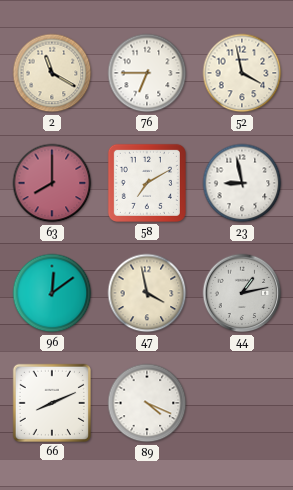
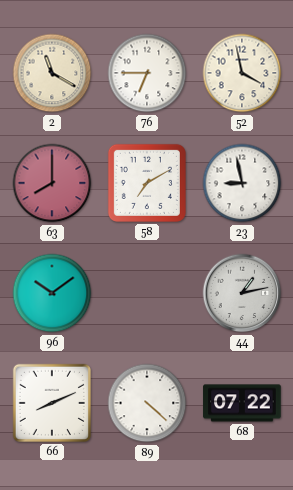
96: 12:09 -> 10:09 (52, 293)
47: 3:58 -> none (147, 293)
89: 4:19 -> 4:22 (147, 403)
68: none -> 07:22 (242, 403)
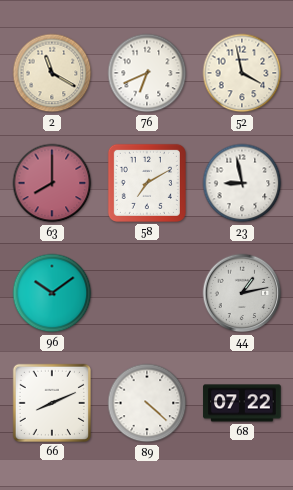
76: 6:45 -> 6:41 (147, 73)
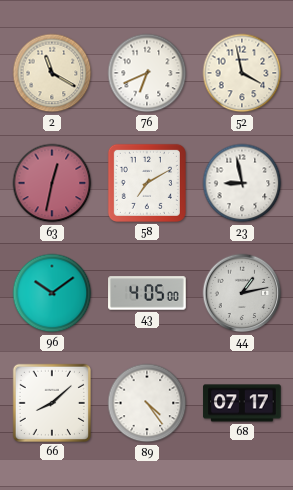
63: 8:00 -> 12:32 (52, 183)
43: none -> 4:05 (147, 293)
66: 8:11 -> 8:08 (52, 403)
89: 4:22 -> 4:24 (147, 403)
68: 07:22 -> 07:17 (242, 403)
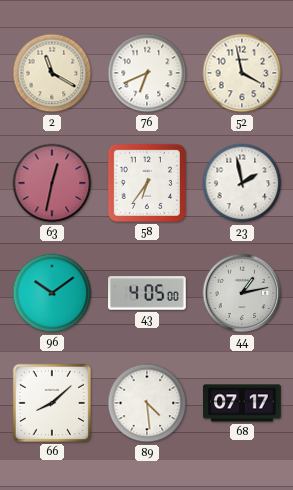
58: 7:10 -> 6:36 (147, 183)
23: 8:58 -> 1:58 (242, 183)
89: 4:24 -> 4:29 (147, 403)
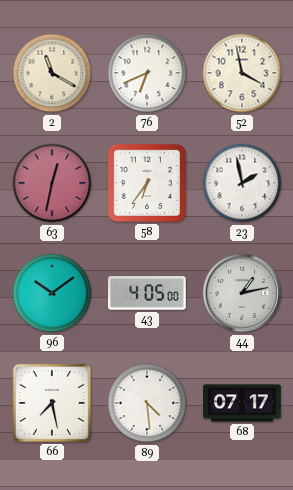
66: 8:08 -> 7:28 (52, 403)
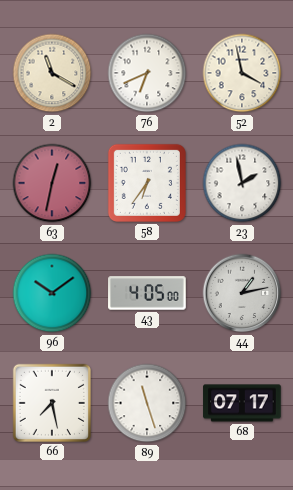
89: 4:29 -> 11:27 (147, 403)
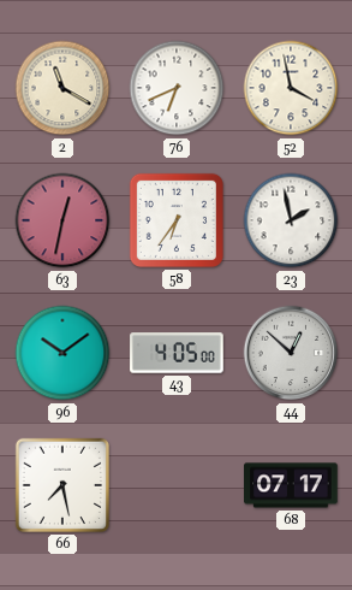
44: 1:13 -> 12:52 (291, 353)
89: 11:27 -> none (147, 403)
